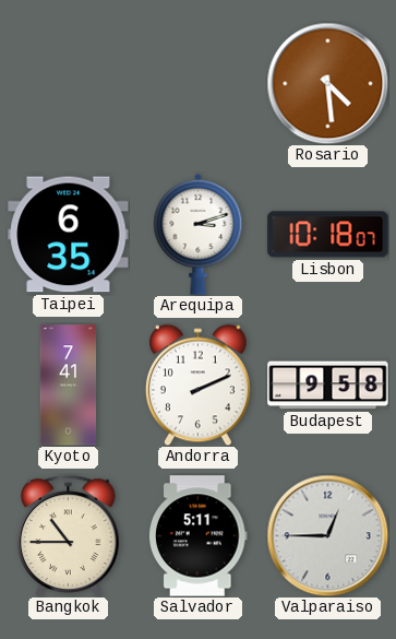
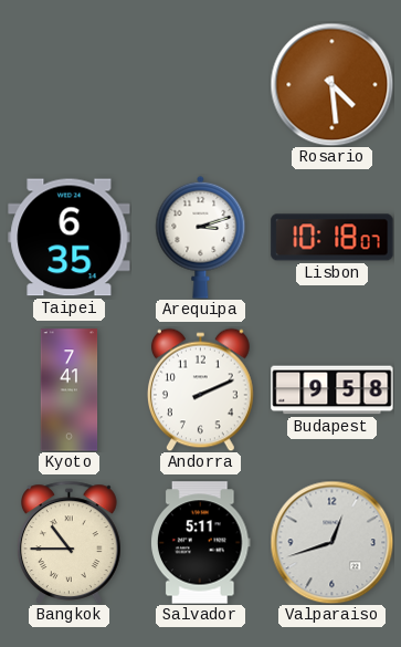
Valparaiso: 12:45 -> 12:42 (331, 542)
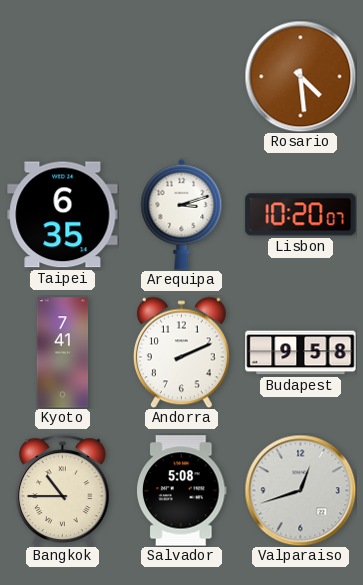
Lisbon: 10:18 -> 10:20 (301, 215)
Salvador: 5:11 -> 5:08 (182, 491)
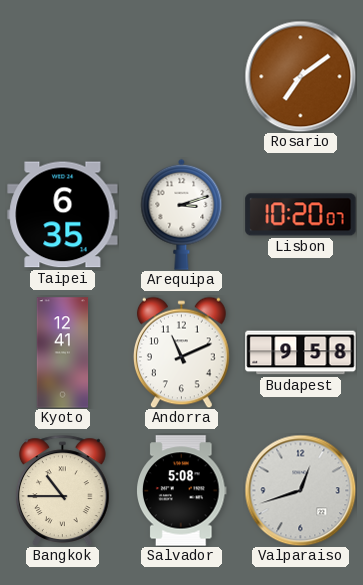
Rosario: 4:29 -> 7:09 (300, 76)
Kyoto: 7:41 -> 12:41 (63, 353)
Andorra: 2:11 -> 11:11 (182, 352)
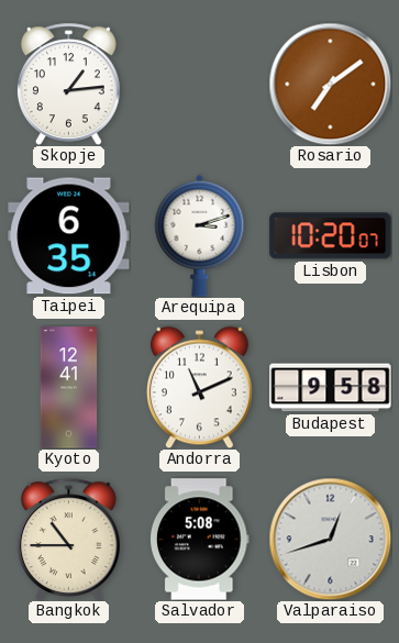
Skopje: none -> 1:14 (68, 84)
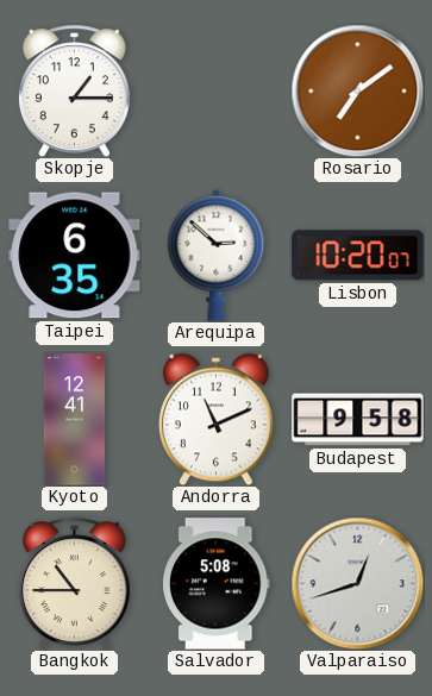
Skopje: 1:14 -> 1:15 (74, 90)
Arequipa: 3:12 -> 2:52 (217, 255)
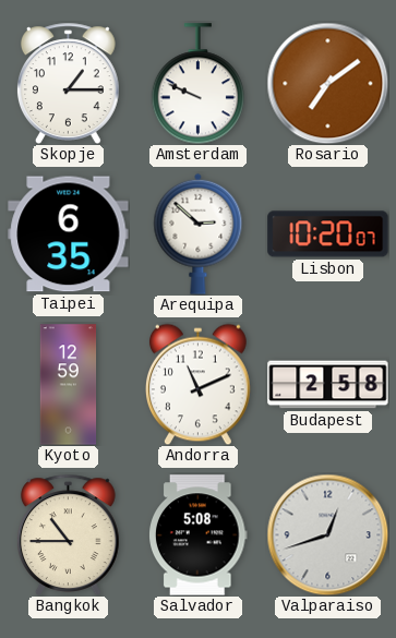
Amsterdam: none -> 9:49 (197, 84)
Kyoto: 12:41 -> 12:59 (69, 385)
Budapest: 9:58 -> 2:58 (328, 385)
